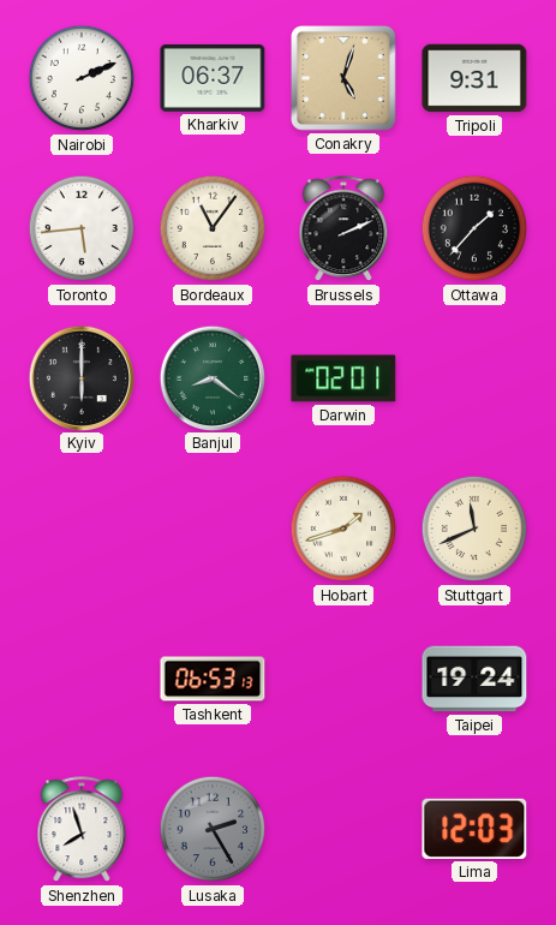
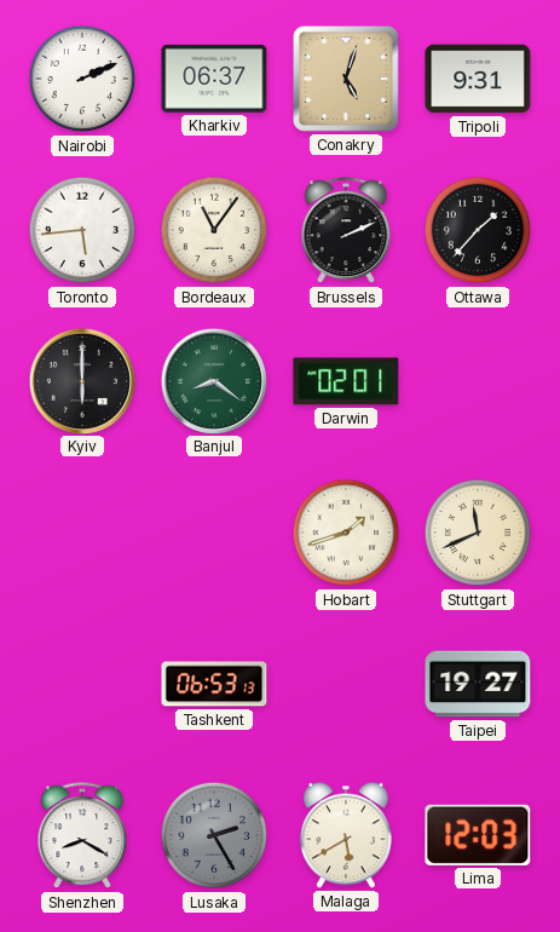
Taipei: 19:24 -> 19:27 (478, 684)
Shenzhen: 7:57 -> 8:20 (82, 836)
Malaga: none -> 5:40 (346, 835)
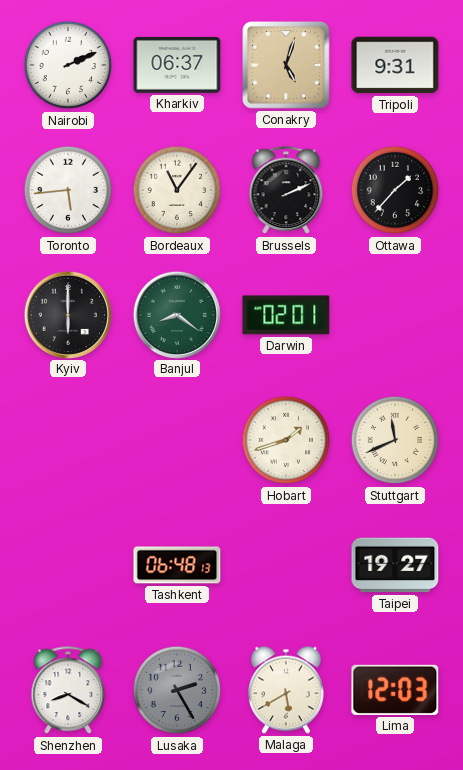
Tashkent: 06:53 -> 06:48 (177, 565)
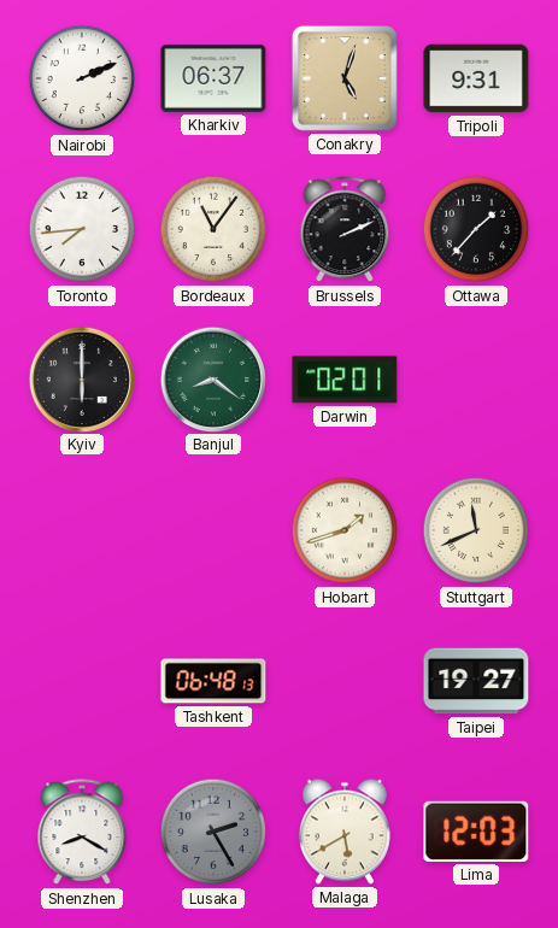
Toronto: 5:44 -> 7:44 (82, 229)
